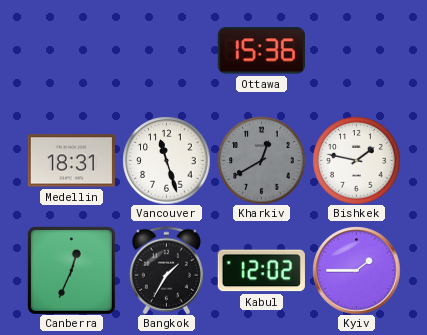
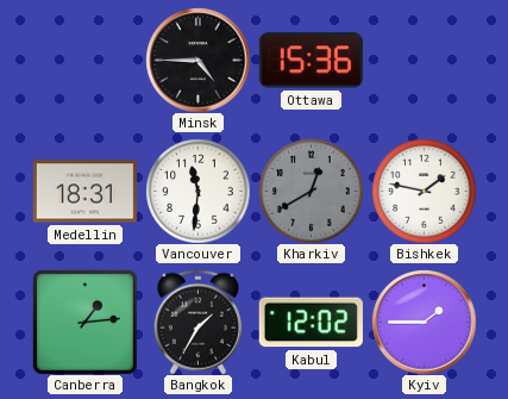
Minsk: none -> 4:45 (197, 60)
Vancouver: 11:27 -> 11:31 (197, 191)
Canberra: 12:34 -> 1:14 (84, 322)
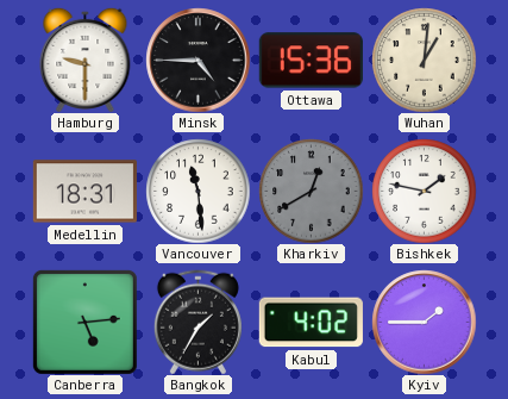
Hamburg: none -> 9:30 (86, 60)
Wuhan: none -> 1:01 (424, 60)
Vancouver: 11:31 -> 11:29 (197, 191)
Canberra: 1:14 -> 5:14 (84, 322)
Kabul: 12:02 -> 4:02 (311, 323)
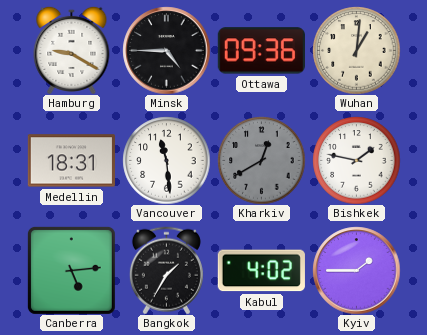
Hamburg: 9:30 -> 9:20 (72, 50)
Ottawa: 15:36 -> 09:36 (261, 51)
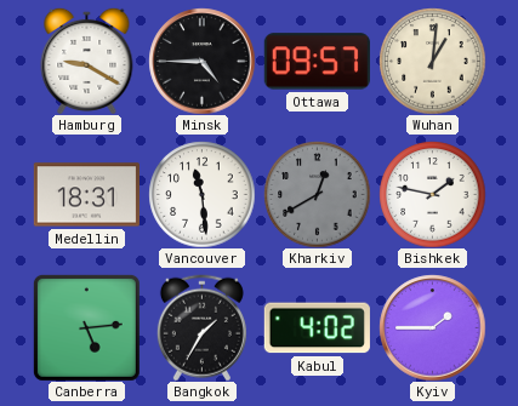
Ottawa: 09:36 -> 09:57 (317, 62)
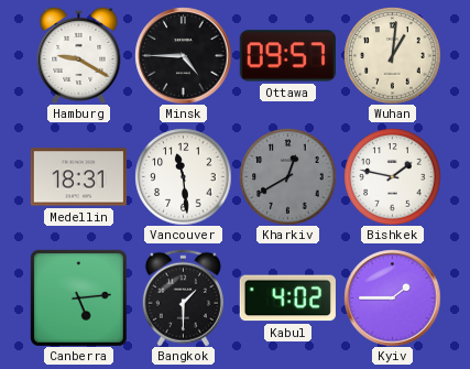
Bangkok: 1:35 -> 1:30 (183, 297)
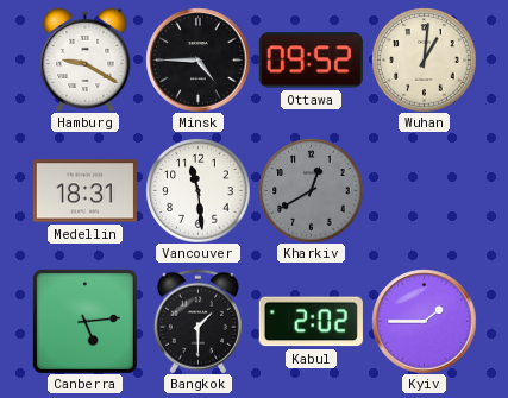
Ottawa: 09:57 -> 09:52 (311, 61)
Bishkek: 1:47 -> none (392, 176)
Kabul: 4:02 -> 2:02 (311, 322)
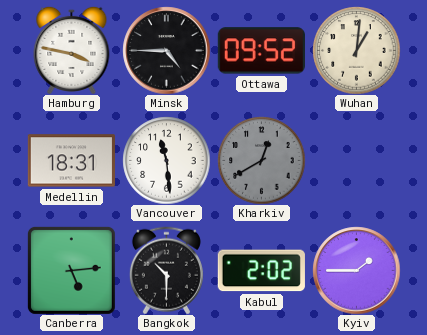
Hamburg: 9:20 -> 3:47 (72, 50)
Bangkok: 1:30 -> 10:30 (166, 270)
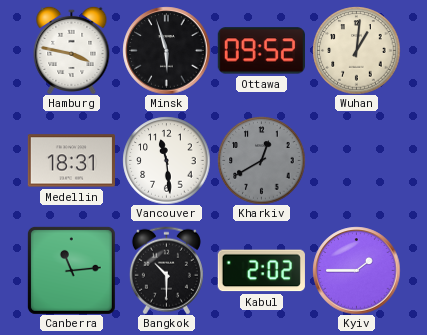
Minsk: 4:45 -> 5:57 (166, 50)
Canberra: 5:14 -> 11:14 (71, 270)
